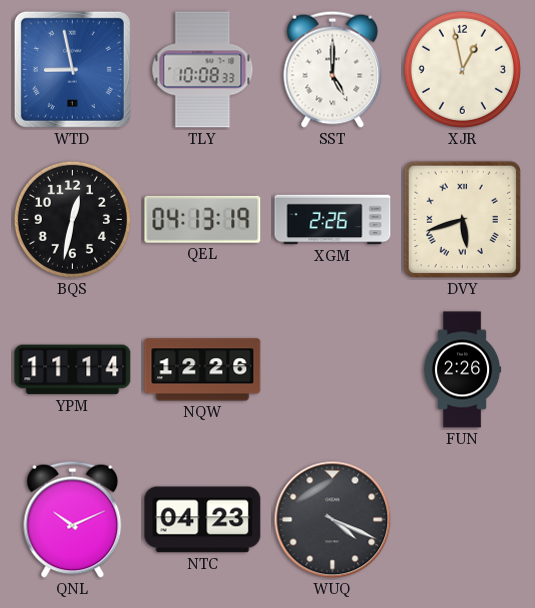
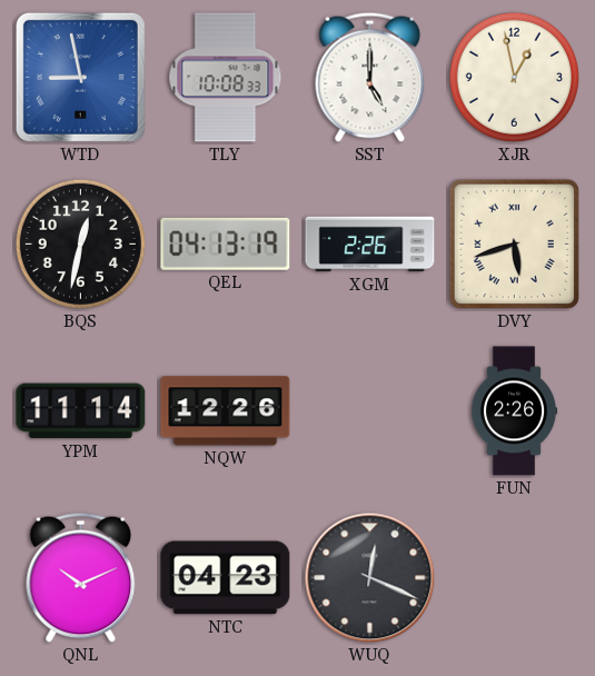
WUQ: 4:19 -> 12:19 (370, 578)
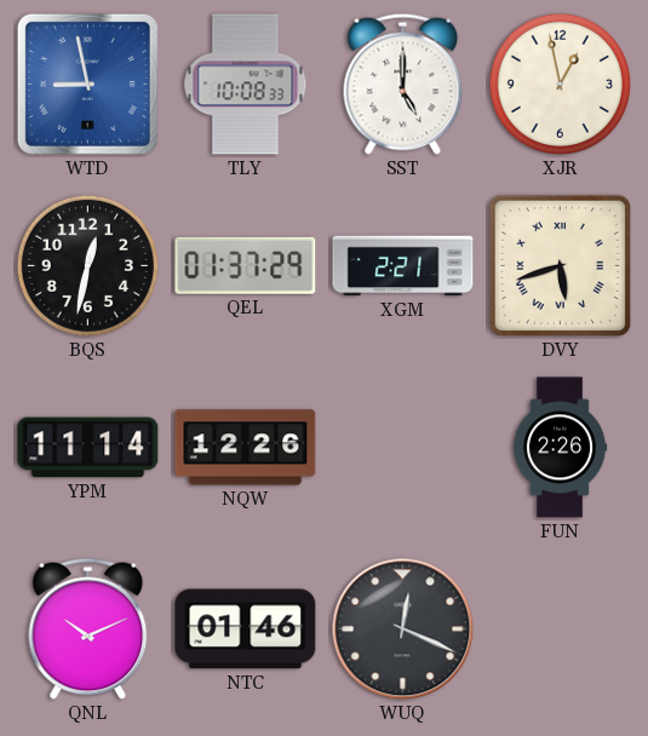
QEL: 04:13 -> 01:37 (246, 265)
XGM: 2:26 -> 2:21 (403, 266)
NTC: 04:23 -> 01:46 (246, 629)
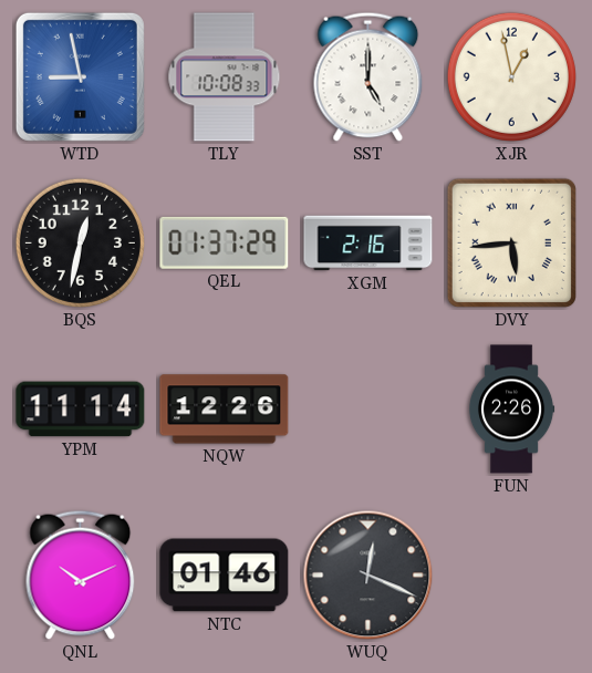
XGM: 2:21 -> 2:16 (368, 244)
DVY: 5:42 -> 5:44 (511, 242)
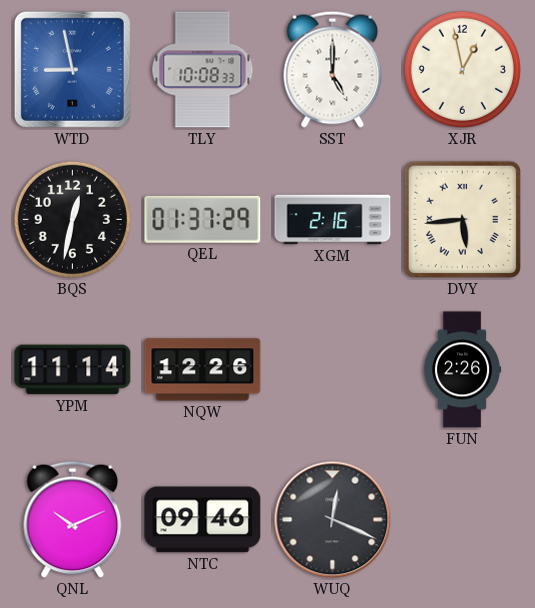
NTC: 01:46 -> 09:46 (203, 520)
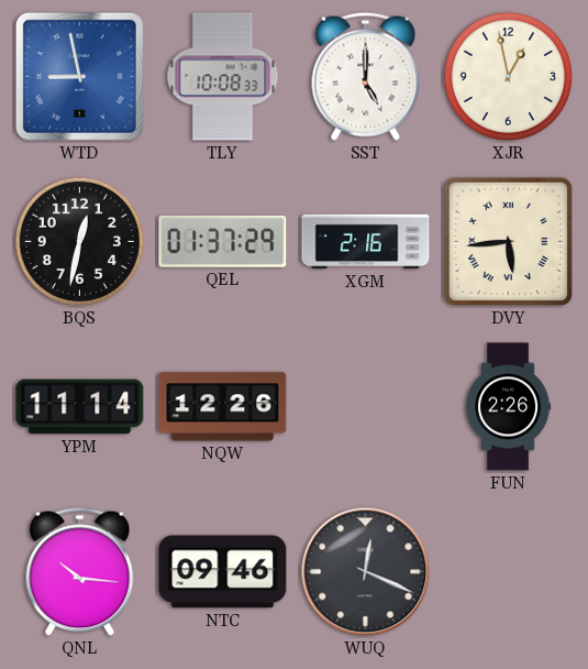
QNL: 10:11 -> 10:16 (80, 571)
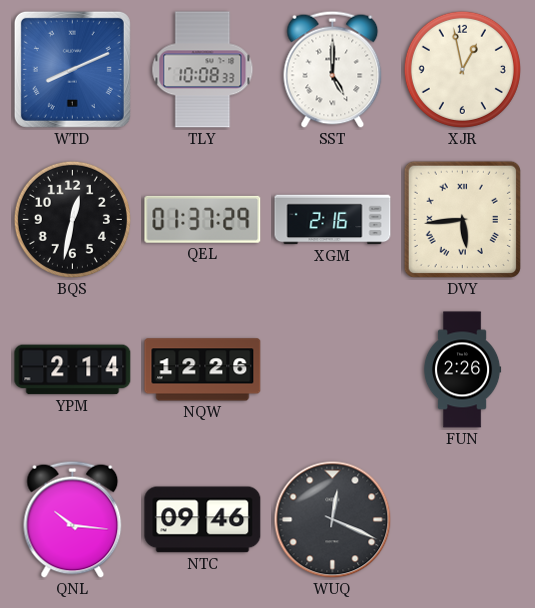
WTD: 8:58 -> 8:11 (72, 69)
YPM: 11:14 -> 2:14 (73, 370)
